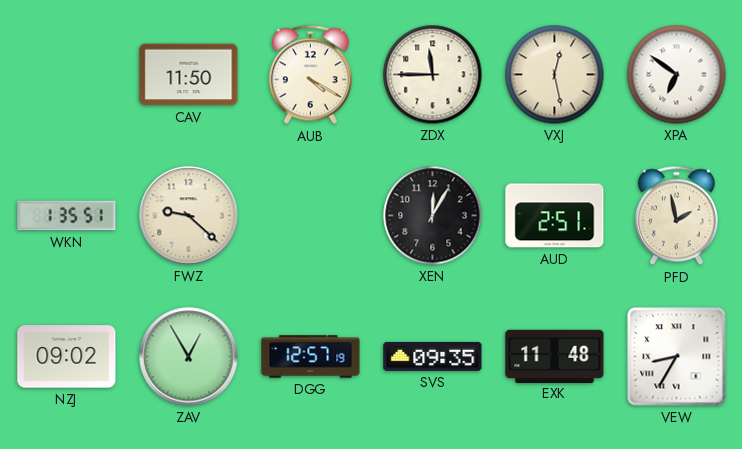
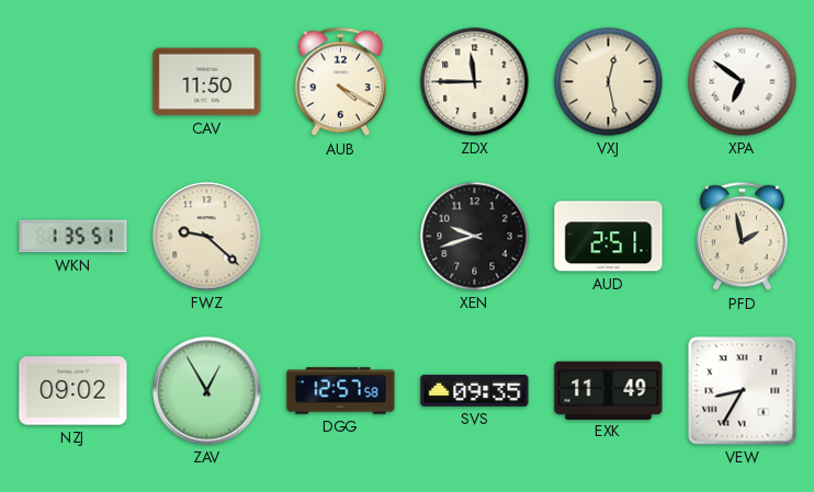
XEN: 12:05 -> 9:42 (475, 237)
DGG: 12:57:19 -> 12:57:58 (341, 391)
EXK: 11:48 -> 11:49 (609, 390)
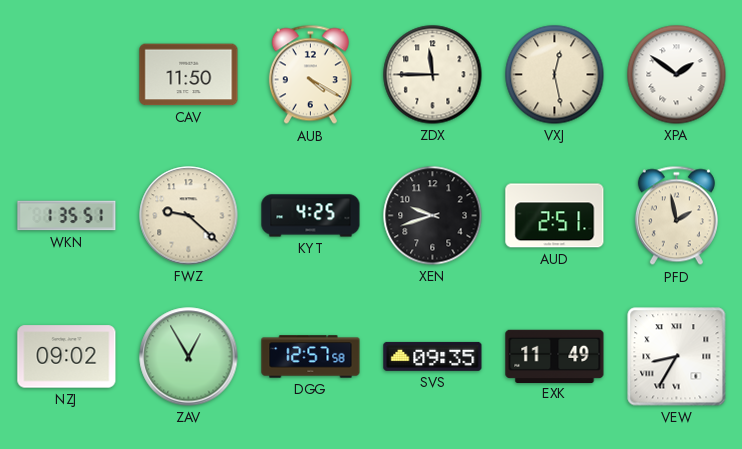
XPA: 6:51 -> 1:51 (677, 75)
KYT: none -> 4:25 (311, 216)
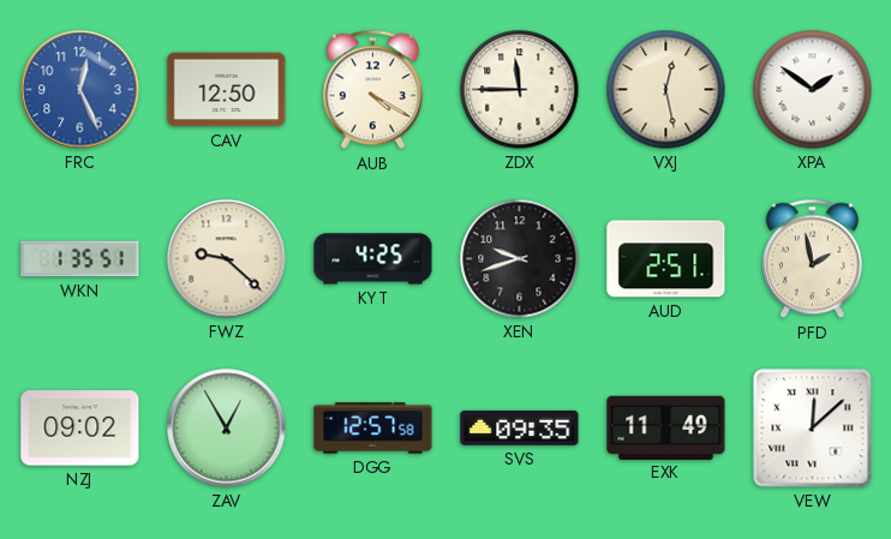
FRC: none -> 12:26 (80, 90)
CAV: 11:50 -> 12:50 (227, 90)
VEW: 8:35 -> 12:08 (813, 429)
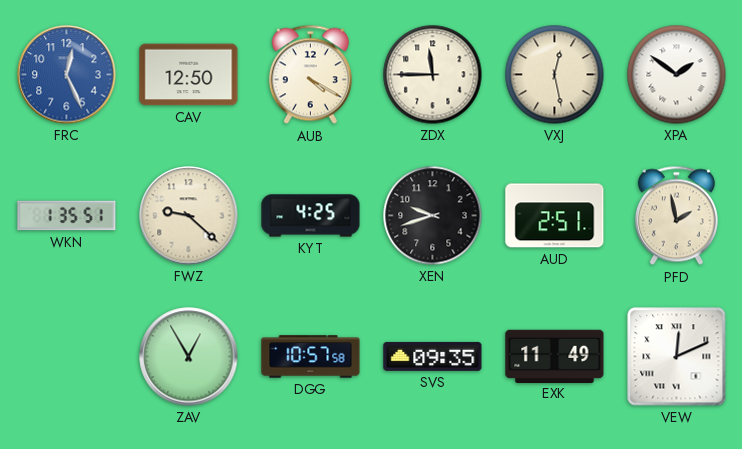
NZJ: 09:02 -> none (80, 429)
DGG: 12:57 -> 10:57 (311, 357)
VEW: 12:08 -> 12:11 (677, 357)
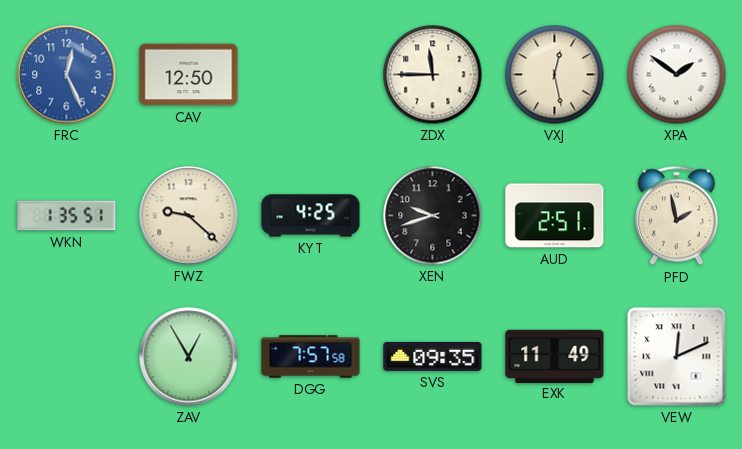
AUB: 4:20 -> none (310, 75)
DGG: 10:57 -> 7:57 (311, 357)
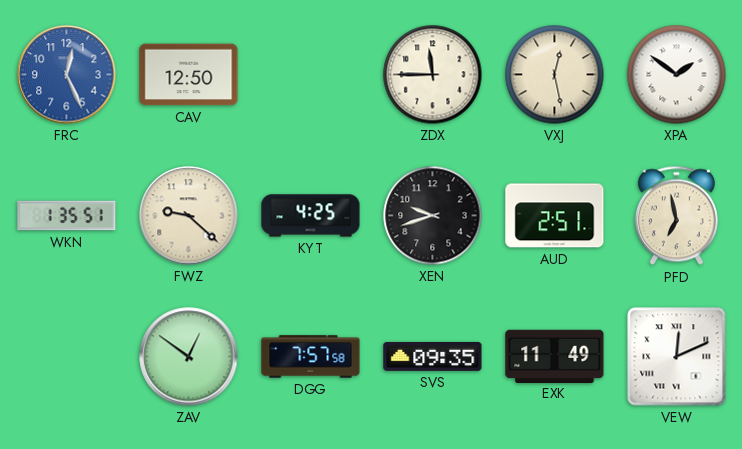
PFD: 1:58 -> 6:58 (676, 216)
ZAV: 12:55 -> 12:51 (189, 357)
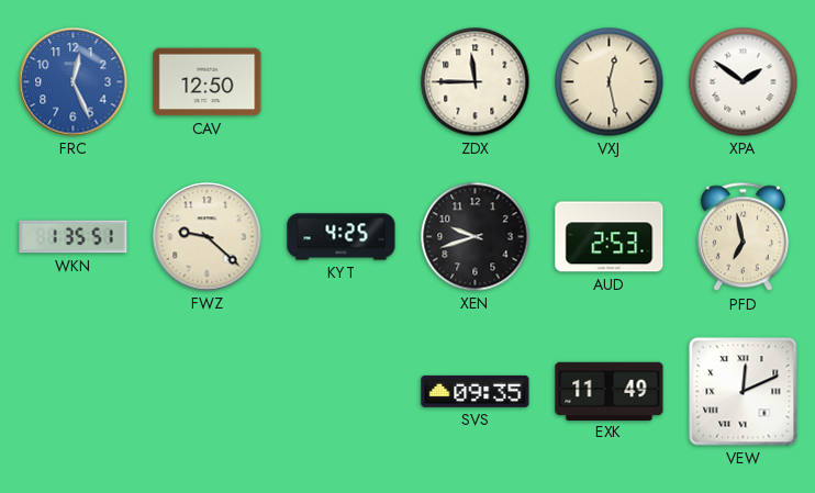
AUD: 2:51 -> 2:53 (610, 237)
ZAV: 12:51 -> none (189, 357)
DGG: 7:57 -> none (311, 357)
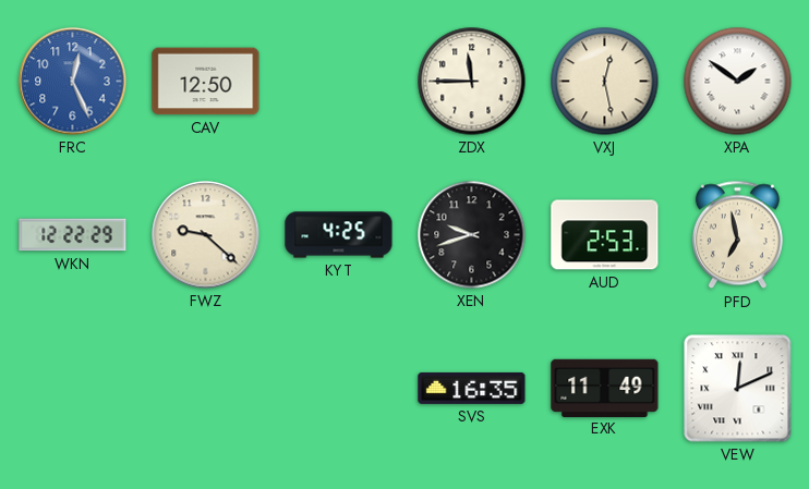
WKN: 1:35 -> 12:22 (73, 235)
SVS: 09:35 -> 16:35 (472, 388)
